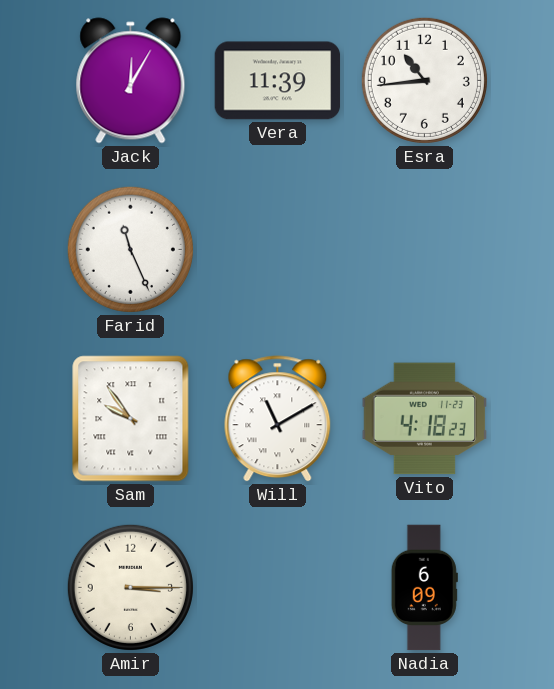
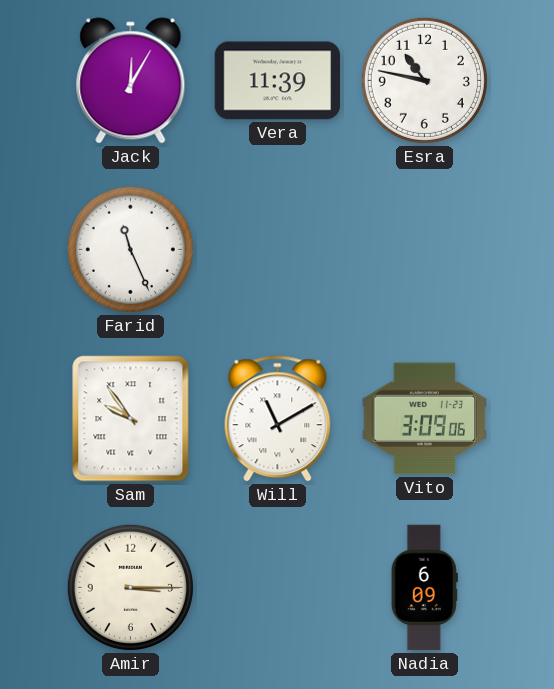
Esra: 10:44 -> 10:47 (424, 80)
Vito: 4:18 -> 3:09 (425, 419)
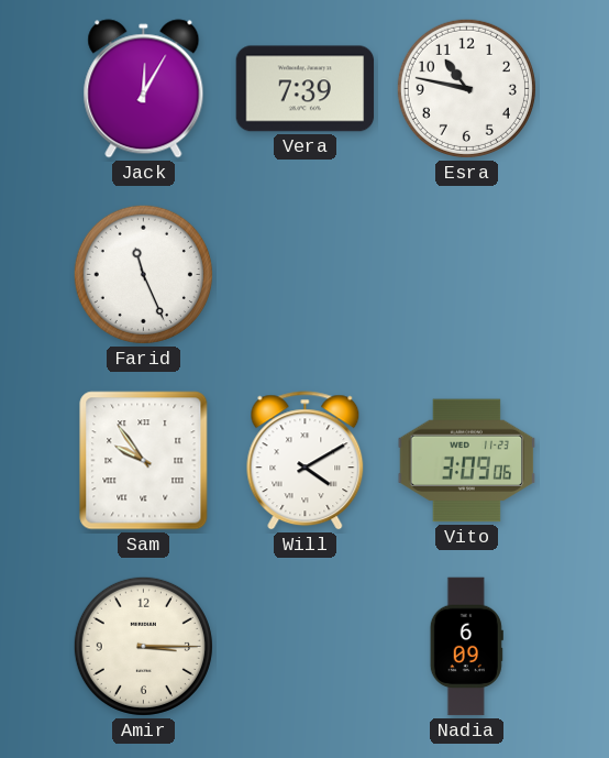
Vera: 11:39 -> 7:39 (306, 89)
Will: 11:10 -> 4:10 (306, 461)
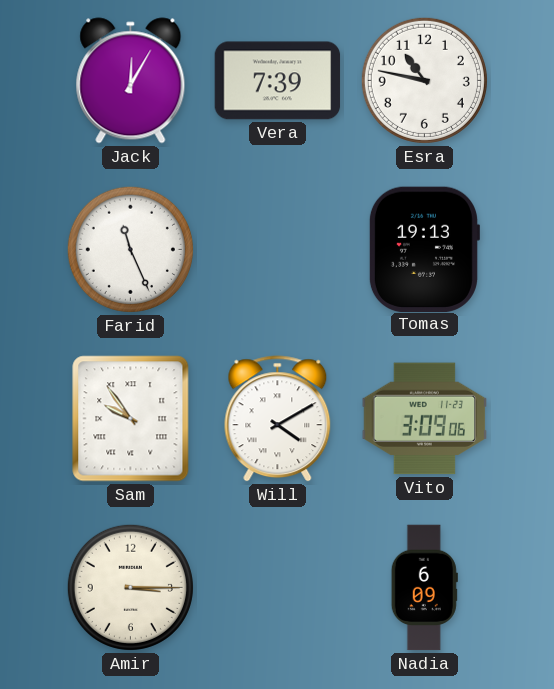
Tomas: none -> 19:13 (424, 249)
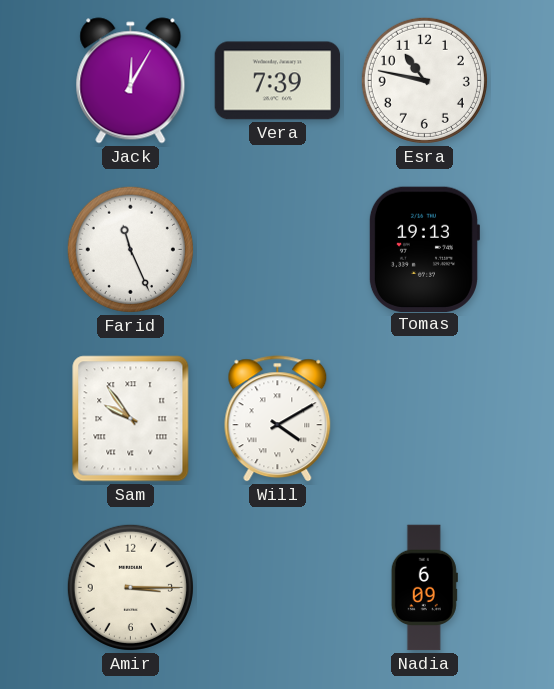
Vito: 3:09 -> none (425, 419)
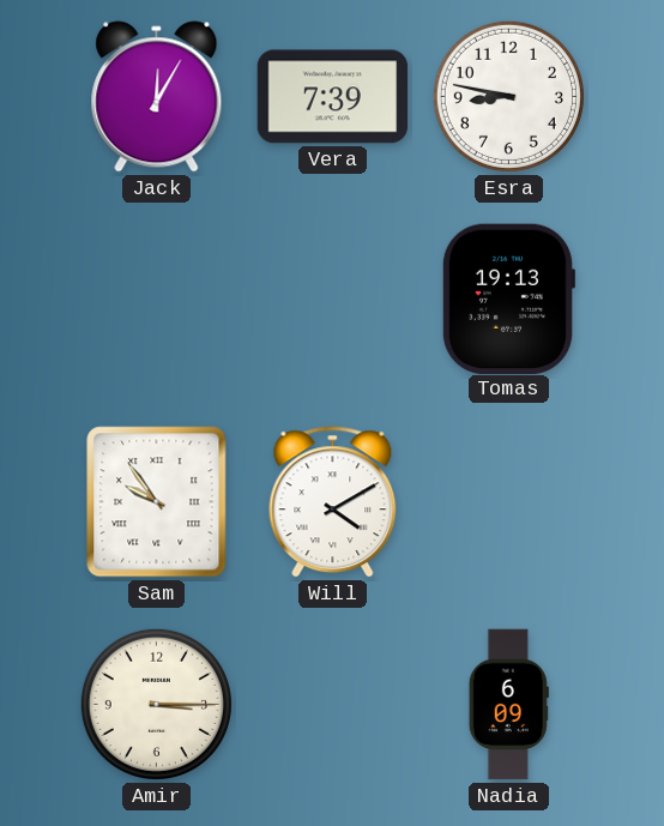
Esra: 10:47 -> 8:47 (508, 96)
Farid: 11:26 -> none (130, 249)
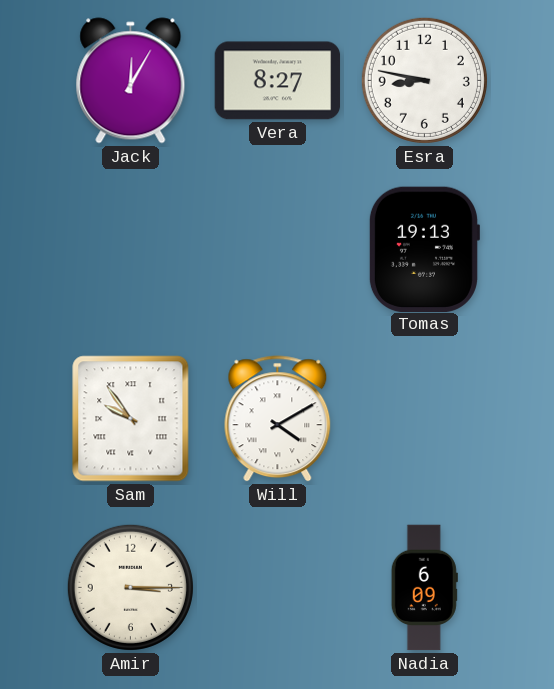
Vera: 7:39 -> 8:27 (278, 81)
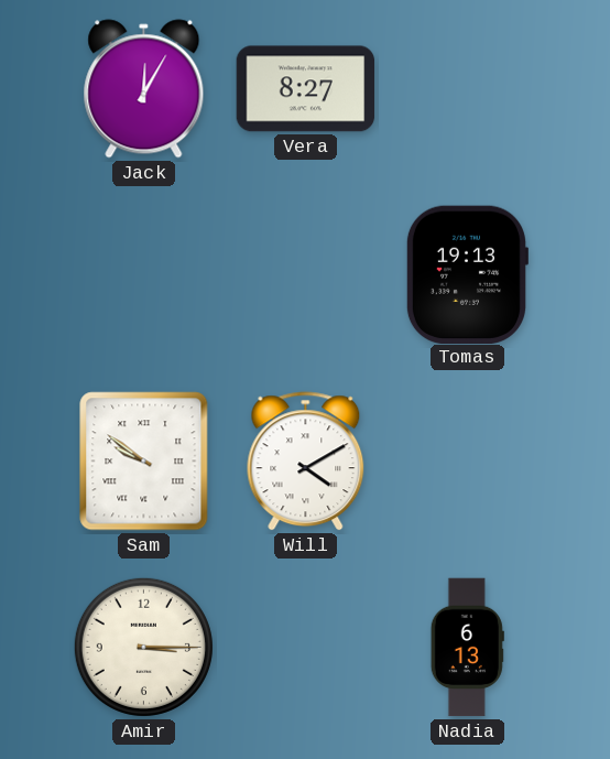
Esra: 8:47 -> none (424, 80)
Sam: 9:54 -> 9:51 (144, 462)
Nadia: 6:09 -> 6:13 (467, 648)
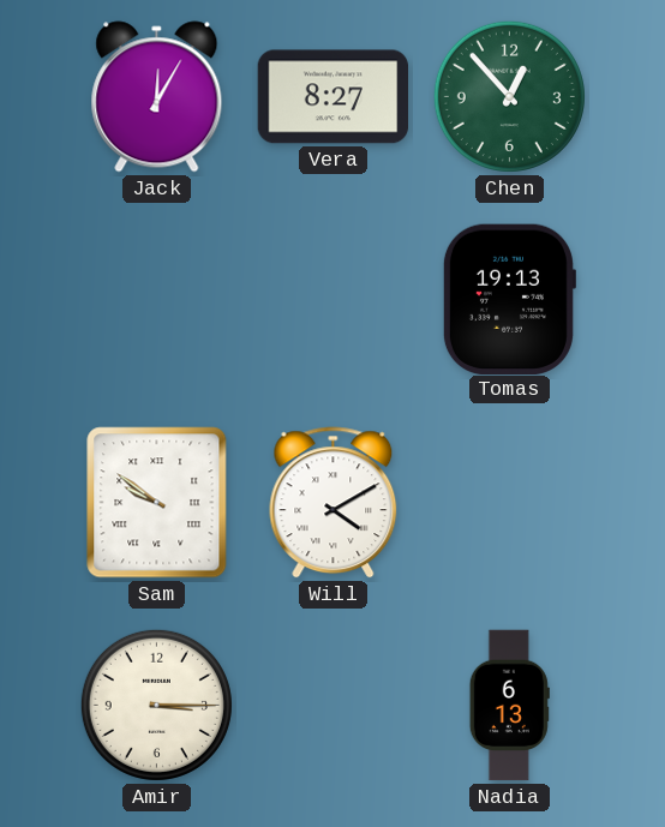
Chen: none -> 12:53 (509, 96)
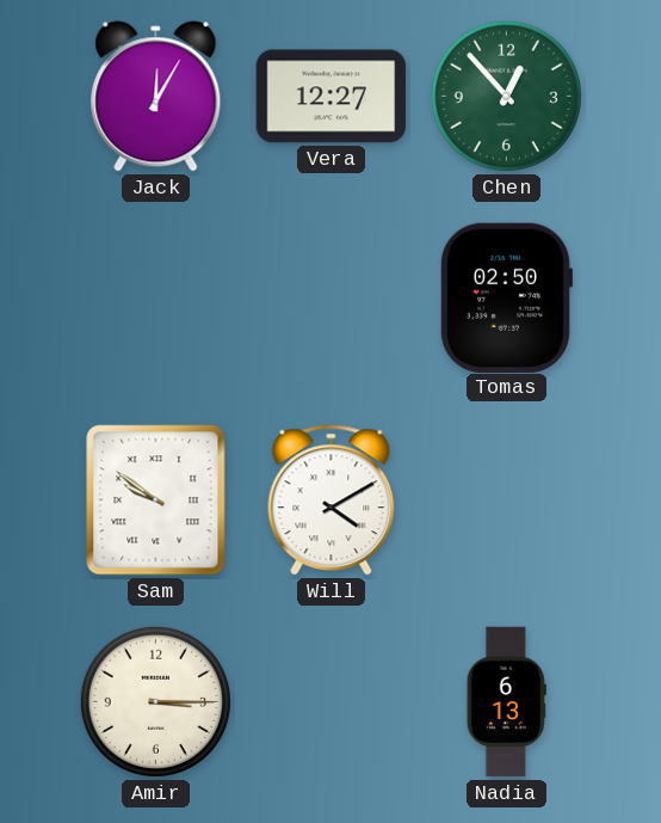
Vera: 8:27 -> 12:27 (332, 97)
Tomas: 19:13 -> 02:50 (506, 297)
